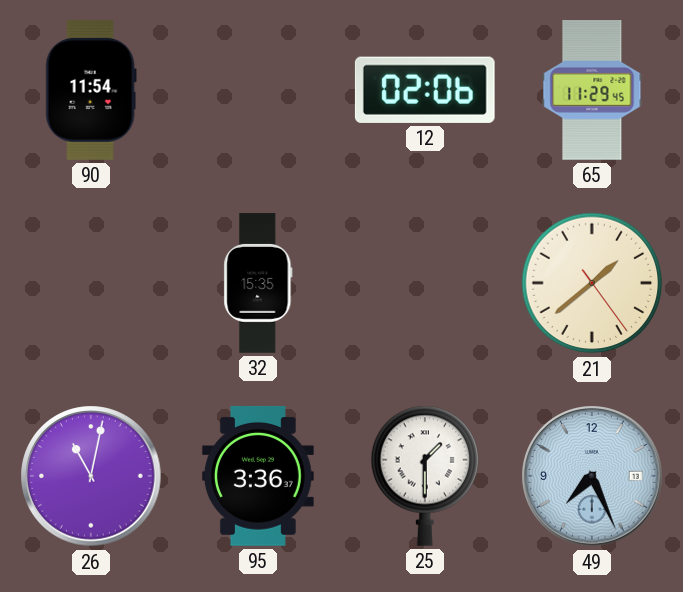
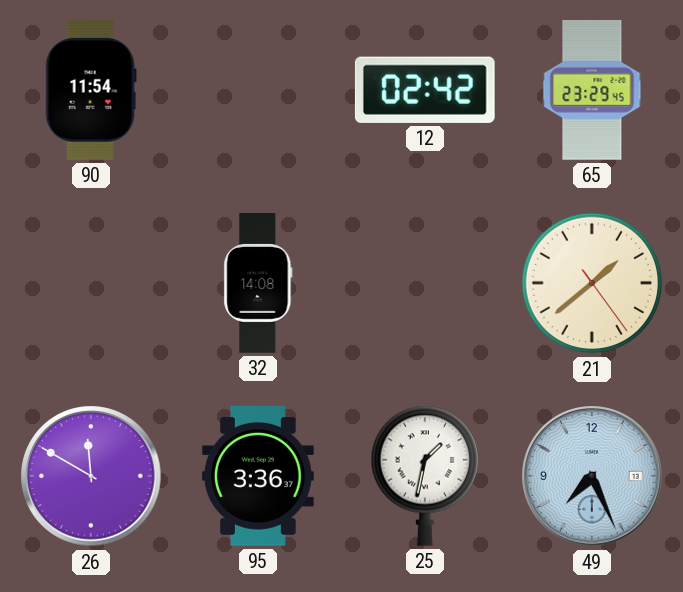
12: 02:06 -> 02:42 (425, 90)
65: 11:29 -> 23:29 (592, 91)
32: 15:35 -> 14:08 (258, 283)
26: 11:02 -> 11:50 (91, 476)
25: 1:30 -> 1:32 (424, 476)
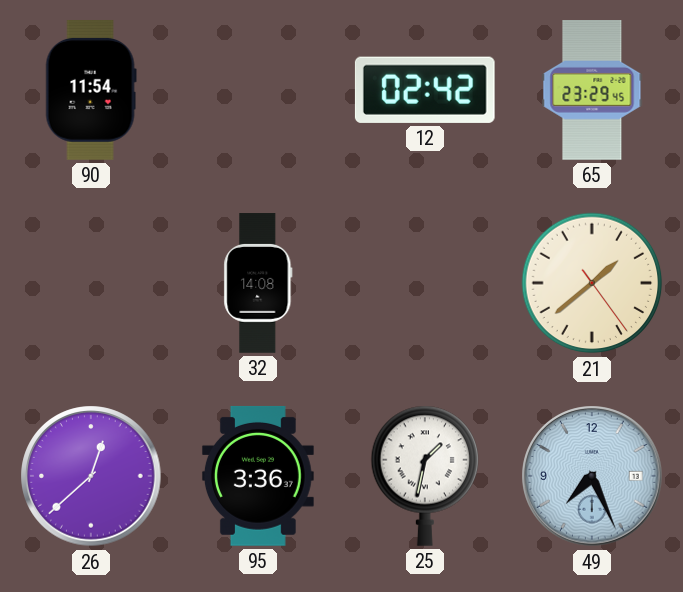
26: 11:50 -> 12:38 (91, 476)
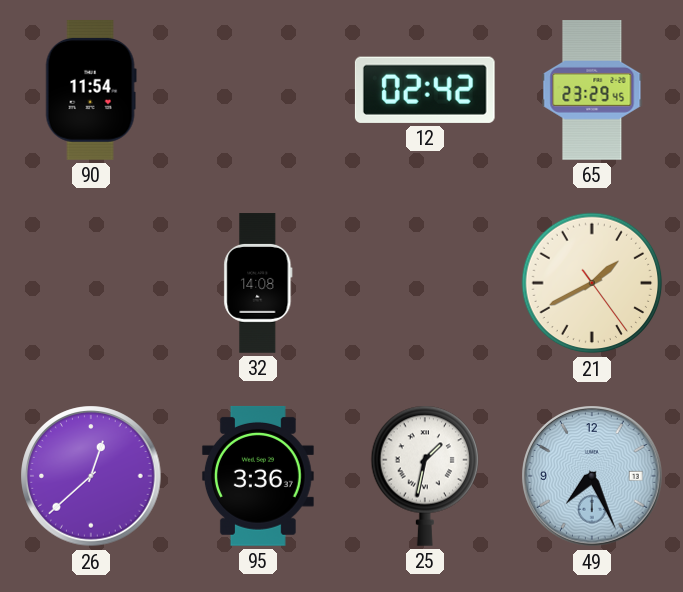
21: 1:38 -> 1:40 (592, 283)
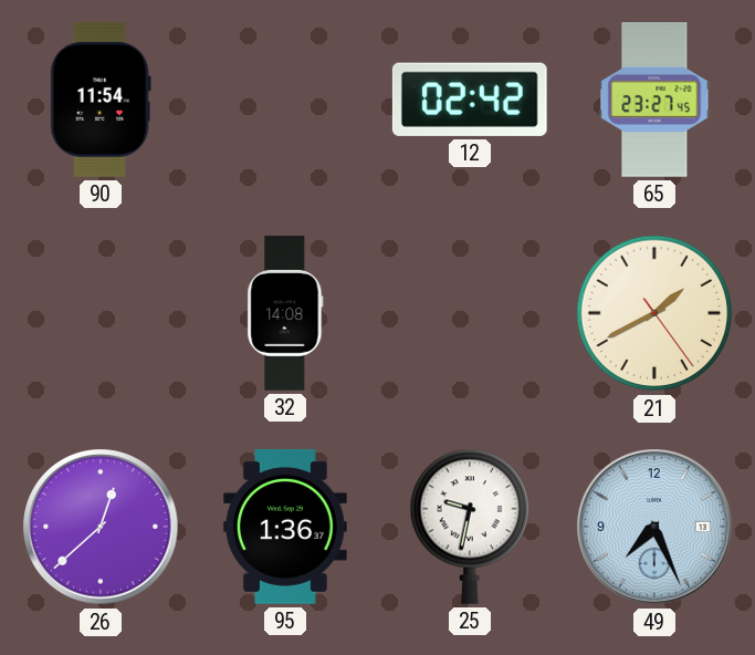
65: 23:29 -> 23:27 (654, 101)
95: 3:36 -> 1:36 (285, 527)
25: 1:32 -> 9:32 (469, 527)
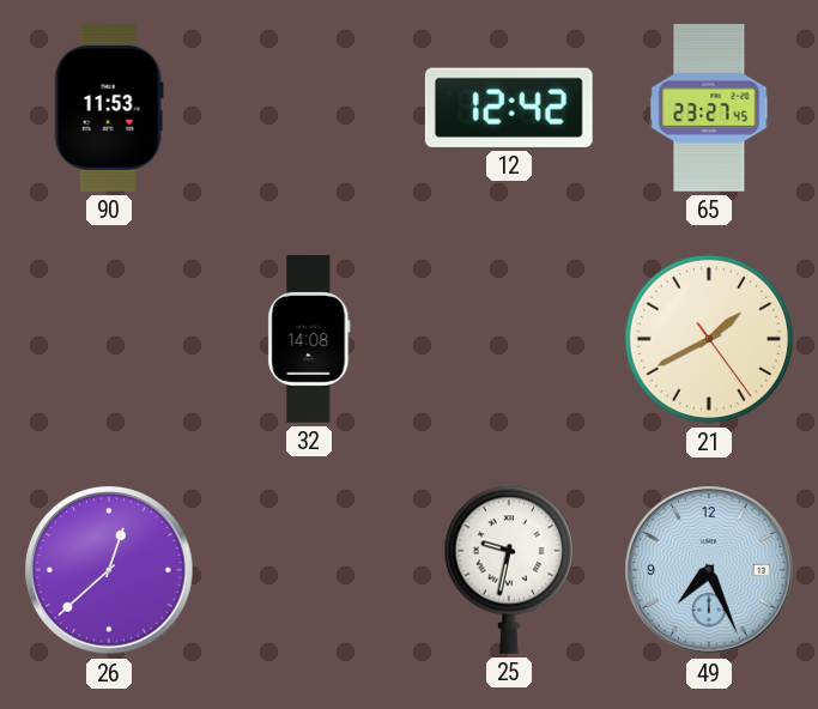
90: 11:54 -> 11:53 (109, 108)
12: 02:42 -> 12:42 (509, 108)
95: 1:36 -> none (285, 527)
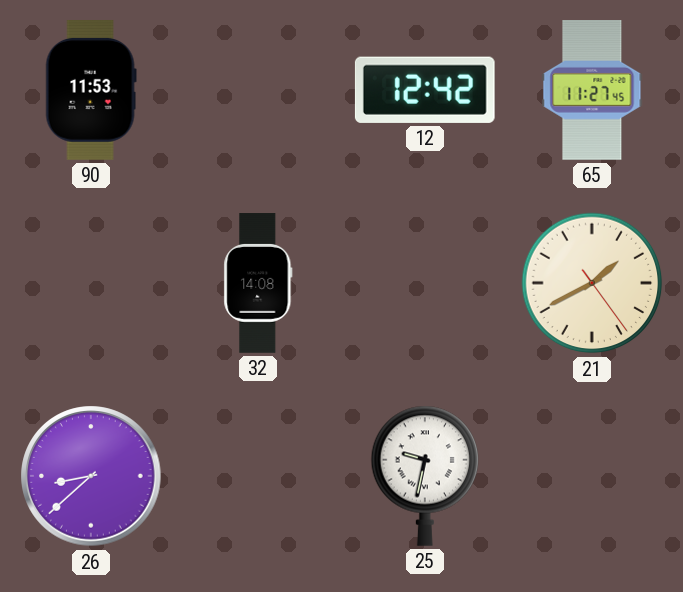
65: 23:27 -> 11:27 (592, 91)
26: 12:38 -> 8:38 (91, 476)
49: 7:26 -> none (709, 570)
